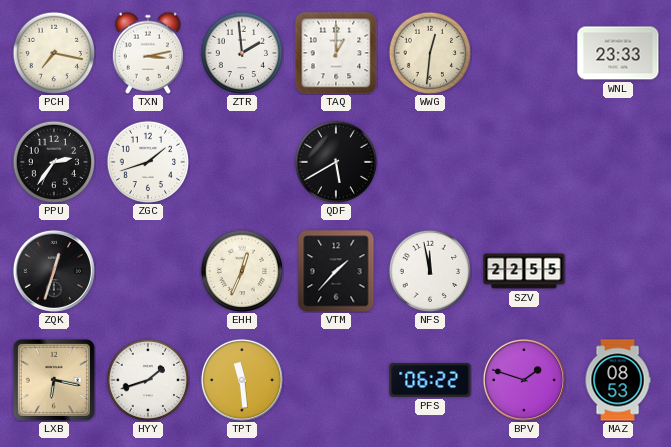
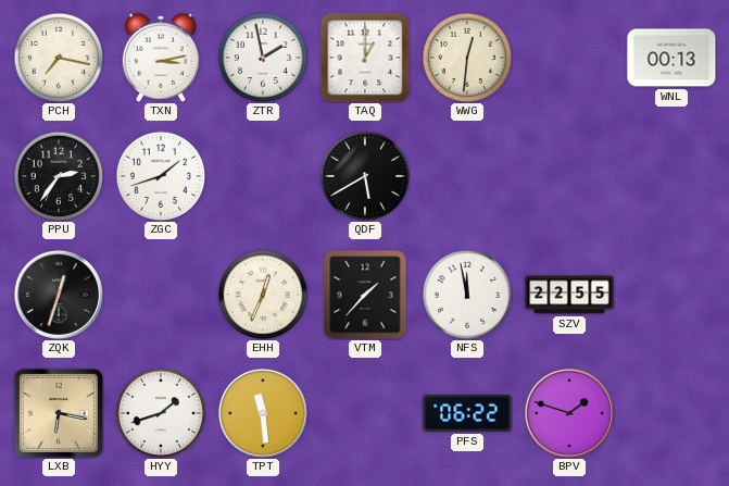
ZTR: 1:59 -> 1:58 (263, 58)
WNL: 23:33 -> 00:13 (671, 58)
MAZ: 08:53 -> none (618, 380)
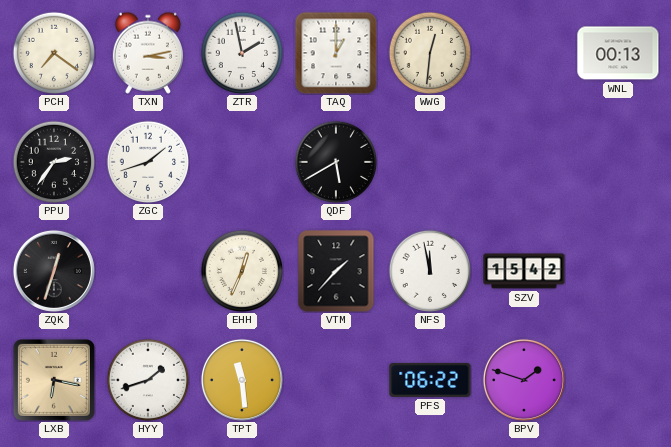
PCH: 7:17 -> 7:21 (54, 53)
SZV: 22:55 -> 15:42 (524, 271)
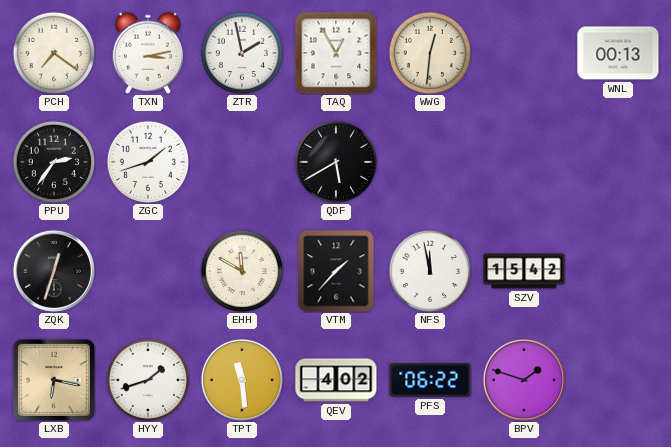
TAQ: 1:00 -> 12:55 (336, 53)
EHH: 12:34 -> 11:50 (242, 271)
QEV: none -> 4:02 (336, 380)
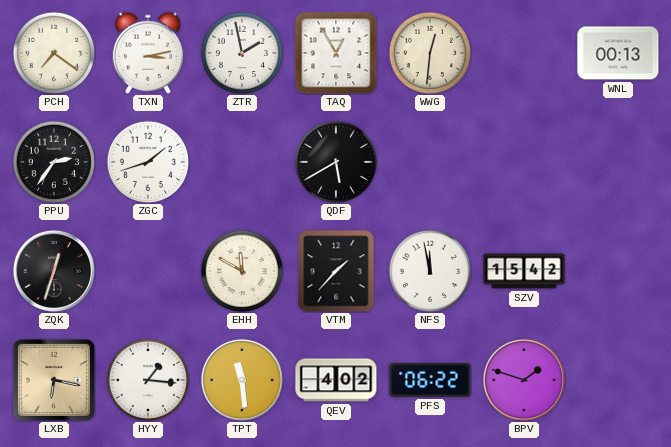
HYY: 1:42 -> 1:16 (148, 380)
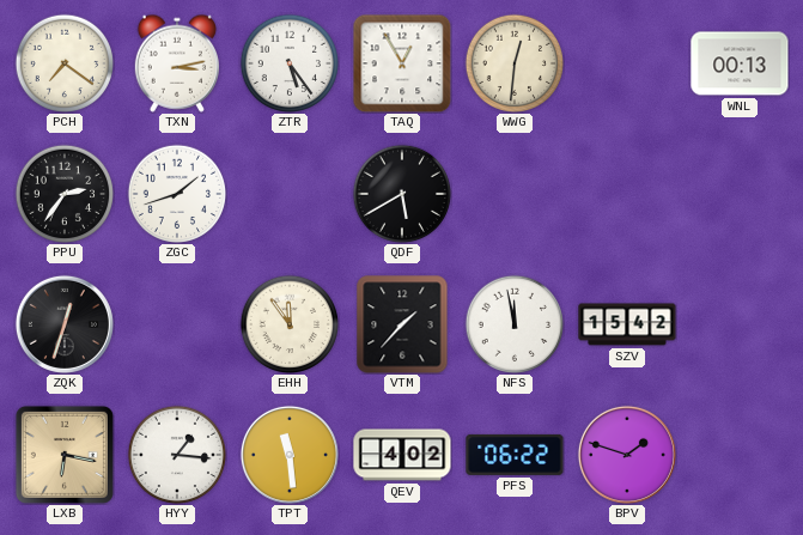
ZTR: 1:58 -> 5:24 (290, 63)
EHH: 11:50 -> 11:54 (290, 324)
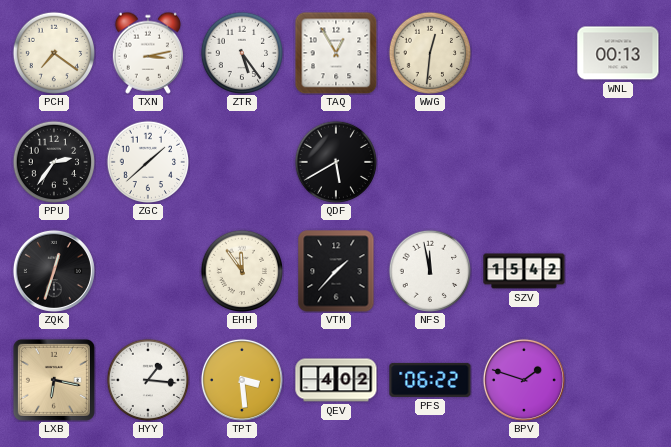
ZGC: 1:42 -> 1:38 (148, 162)
TPT: 11:29 -> 3:29 (242, 380)
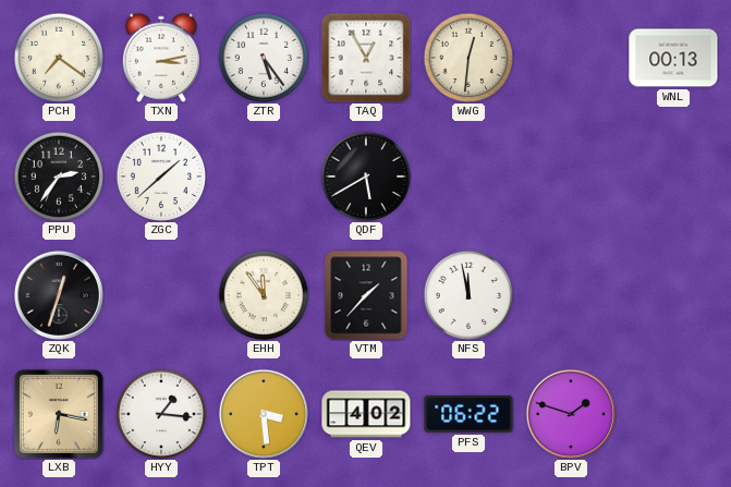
SZV: 15:42 -> none (524, 271)
